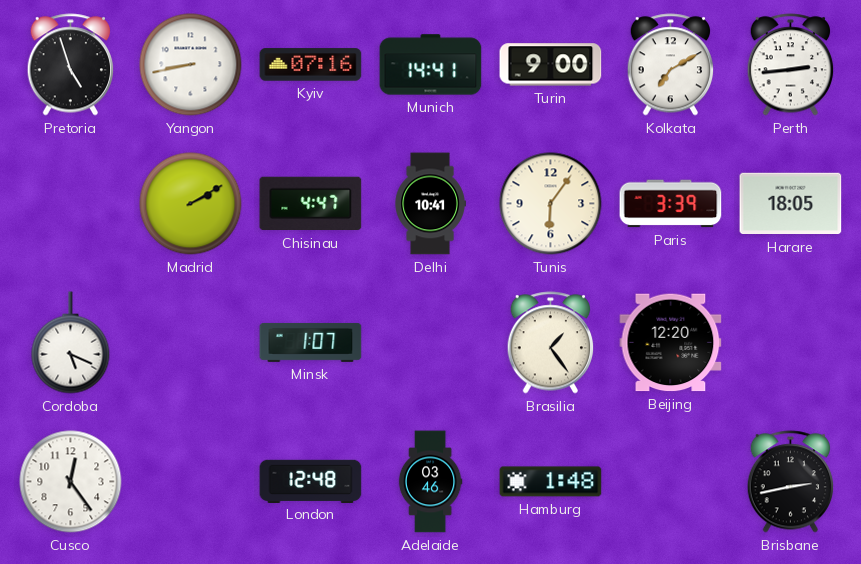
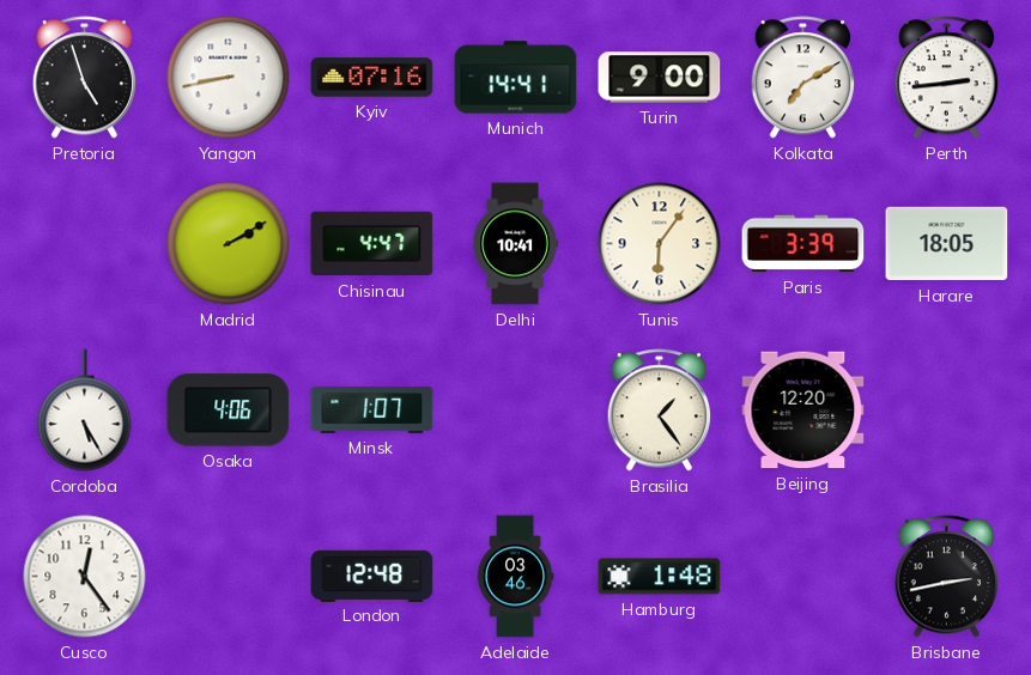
Cordoba: 5:19 -> 5:25 (85, 411)
Osaka: none -> 4:06 (229, 411)
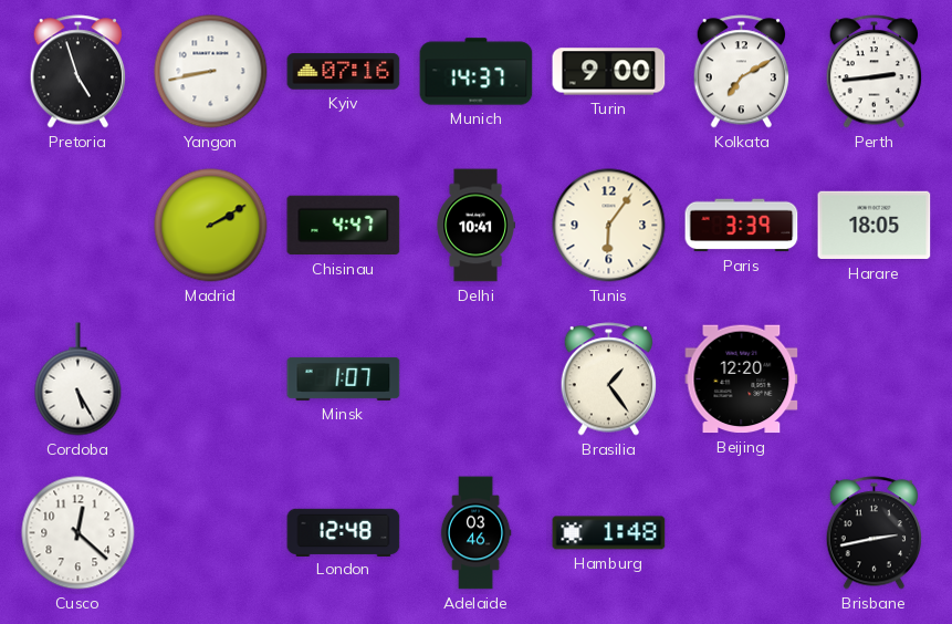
Munich: 14:41 -> 14:37 (477, 72)
Osaka: 4:06 -> none (229, 411)
Cusco: 12:24 -> 12:22 (79, 533)
